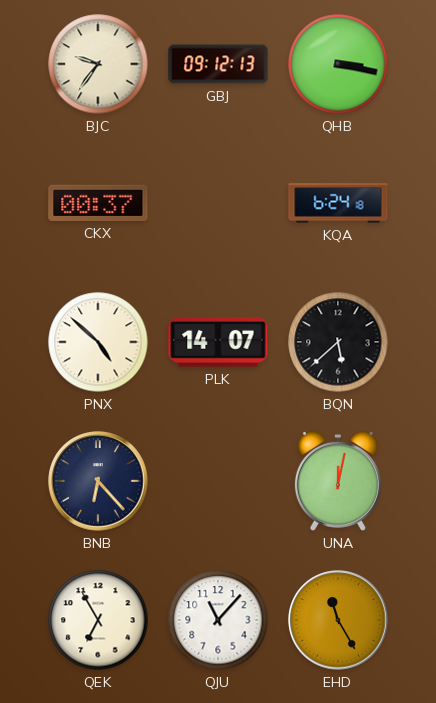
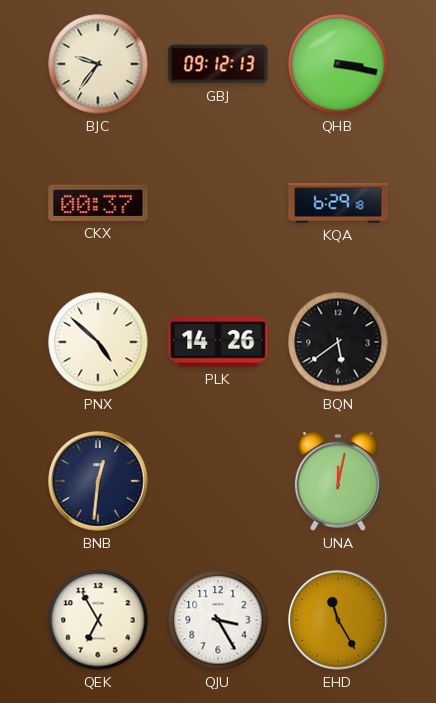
KQA: 6:24 -> 6:29 (338, 203)
PLK: 14:07 -> 14:26 (218, 343)
BQN: 5:38 -> 5:39 (338, 342)
BNB: 6:23 -> 12:31 (98, 481)
QJU: 11:07 -> 3:25 (218, 620)
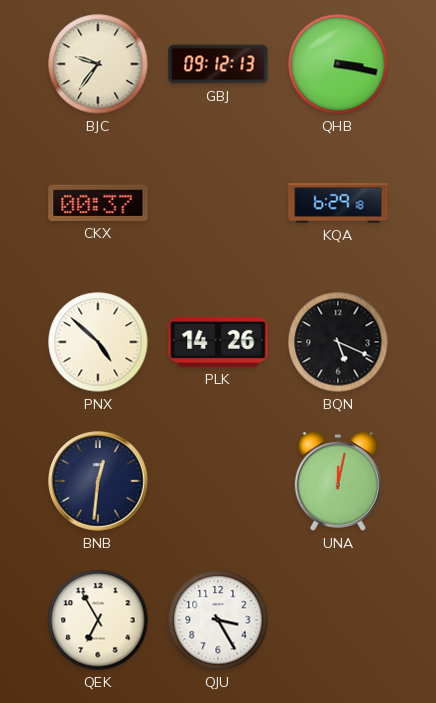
BQN: 5:39 -> 5:19 (338, 342)
EHD: 11:25 -> none (338, 620)
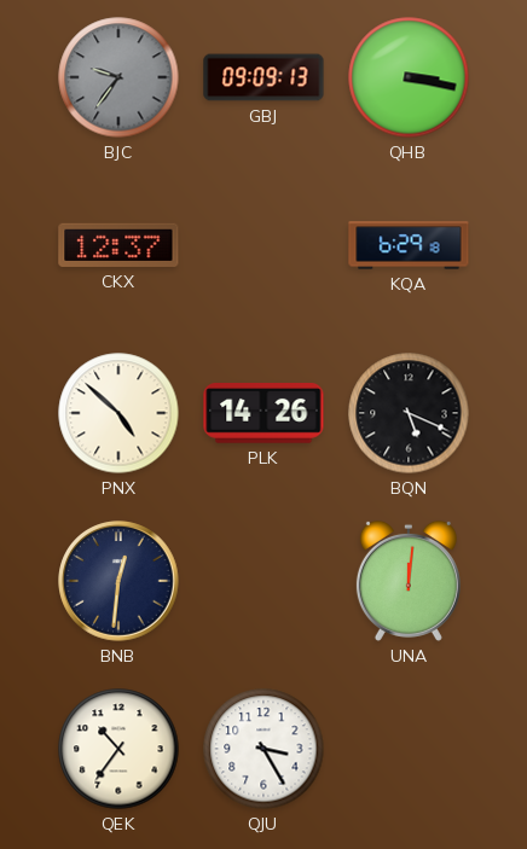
BJC dial: cream -> grey (118, 77)
GBJ: 09:12 -> 09:09 (263, 77)
CKX: 00:37 -> 12:37 (118, 245)
UNA: 12:02 -> 12:01 (409, 581)
QEK: 6:55 -> 10:36 (118, 749)
